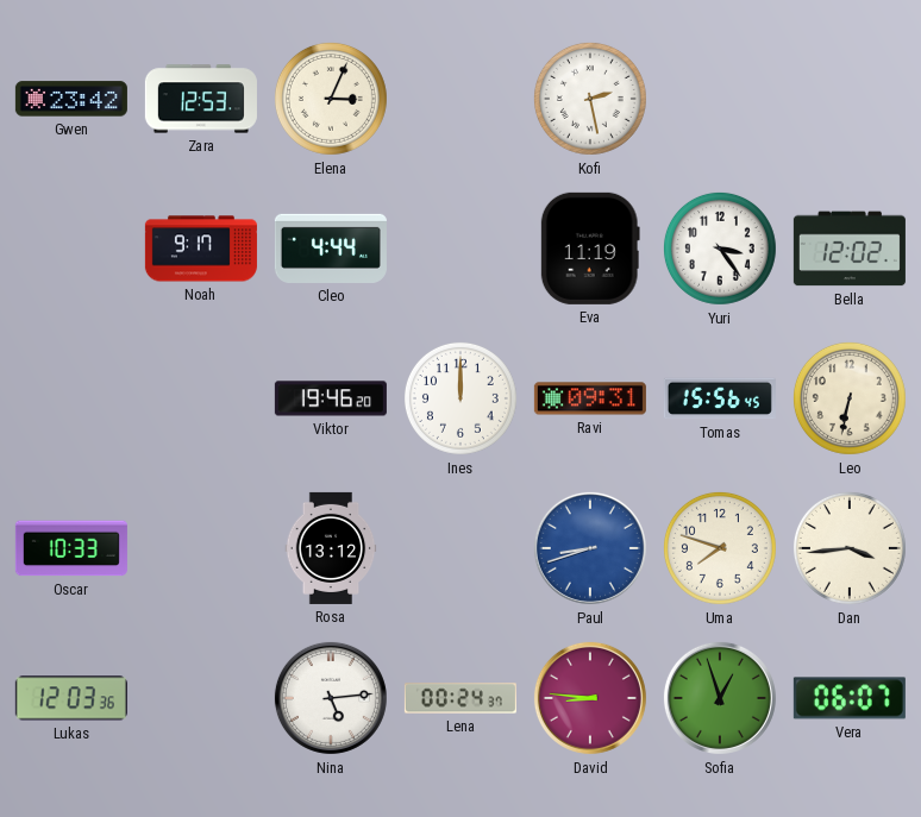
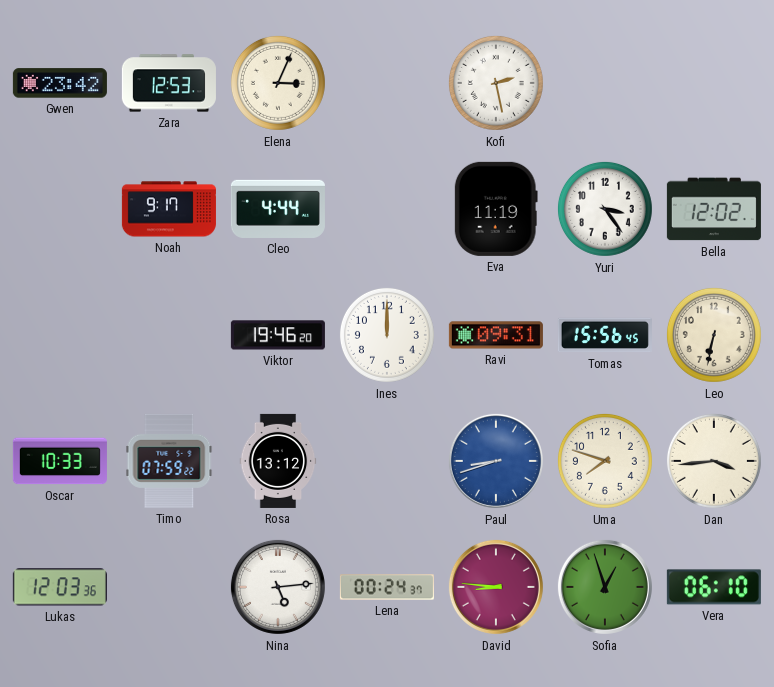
Timo: none -> 07:59 (169, 461)
Vera: 06:07 -> 06:10 (714, 587)
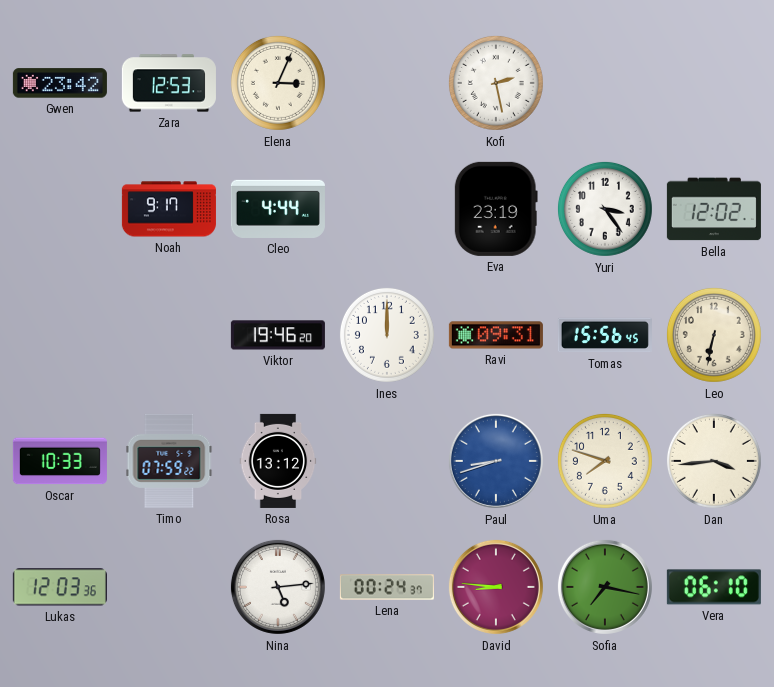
Eva: 11:19 -> 23:19 (496, 209)
Sofia: 12:57 -> 7:17 (605, 587)
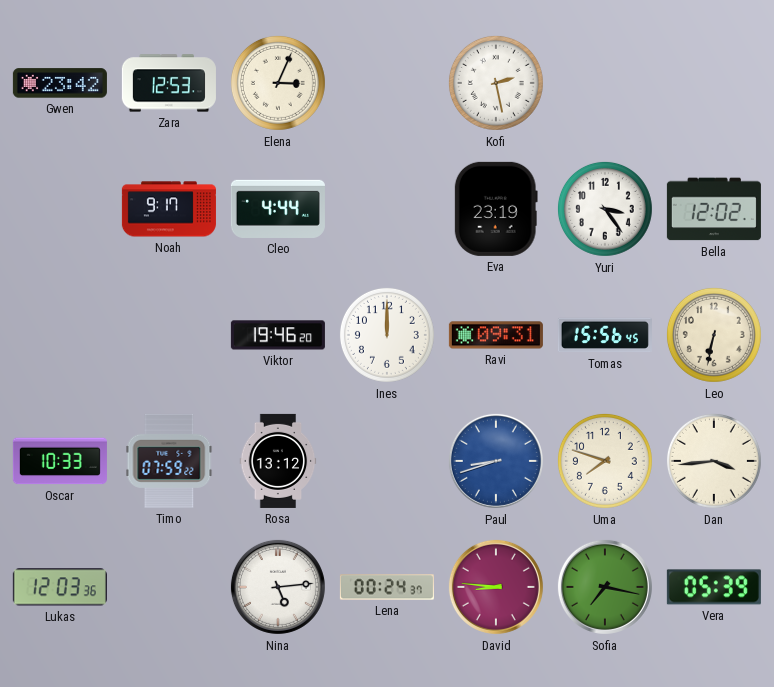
Vera: 06:10 -> 05:39 (714, 587)
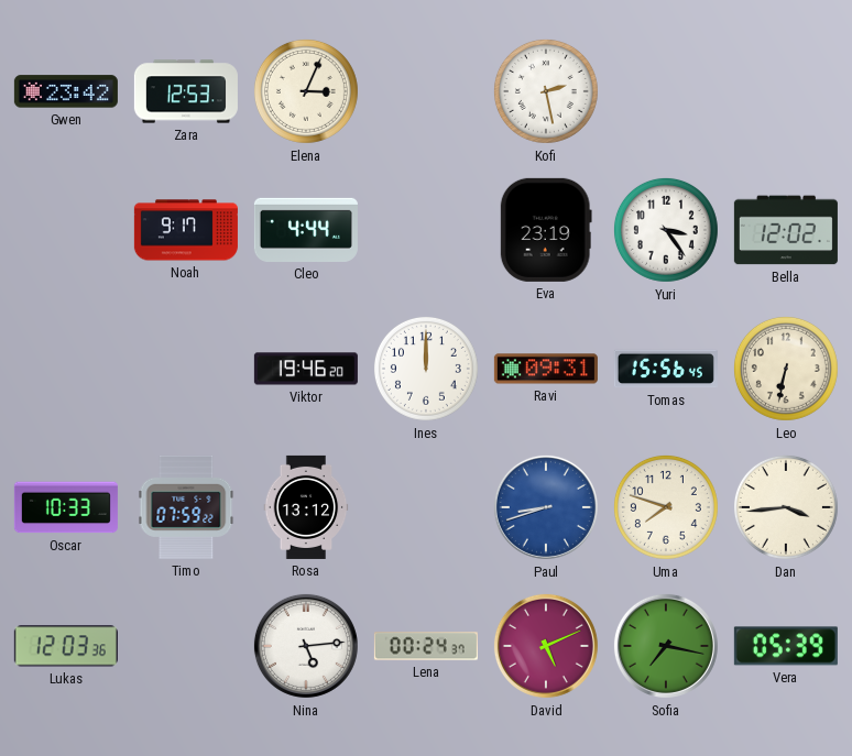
David: 8:46 -> 5:11 (546, 646)
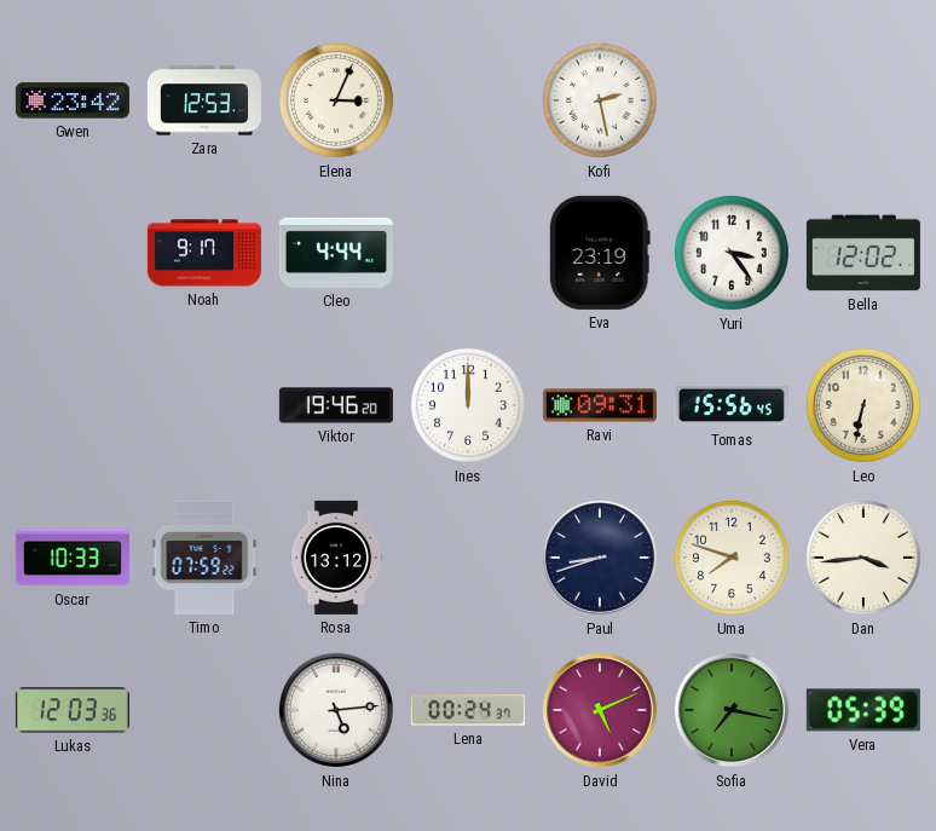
Paul dial: blue -> navy (600, 558)
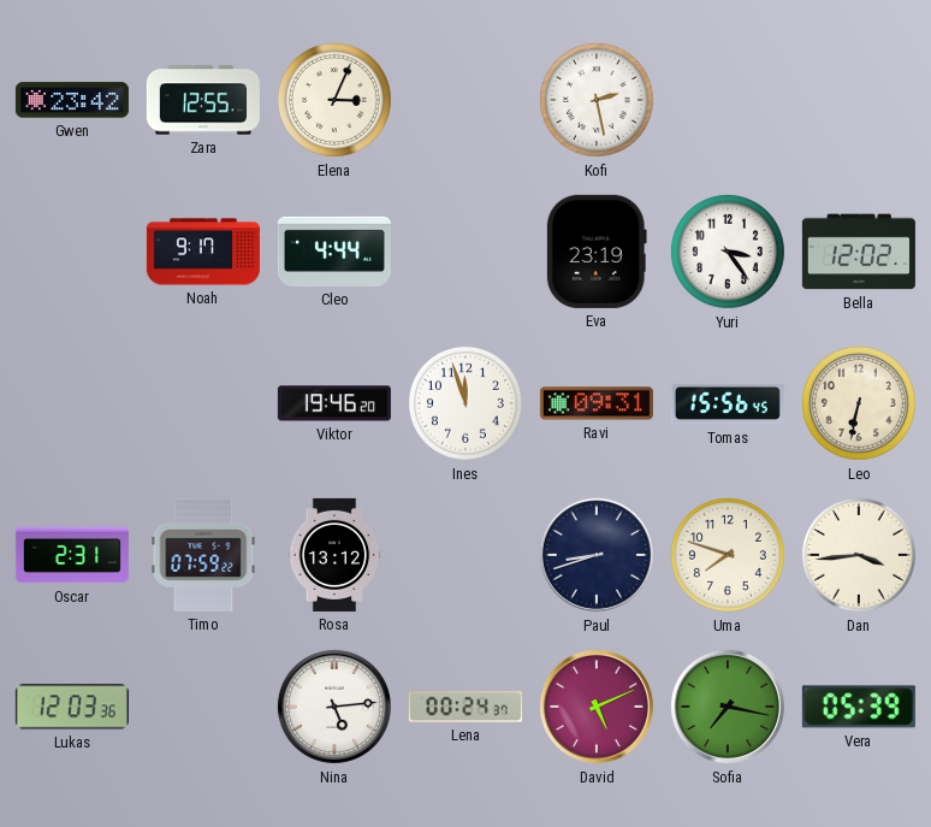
Zara: 12:53 -> 12:55 (203, 100)
Ines: 12:00 -> 11:57 (465, 403)
Oscar: 10:33 -> 2:31 (72, 555)
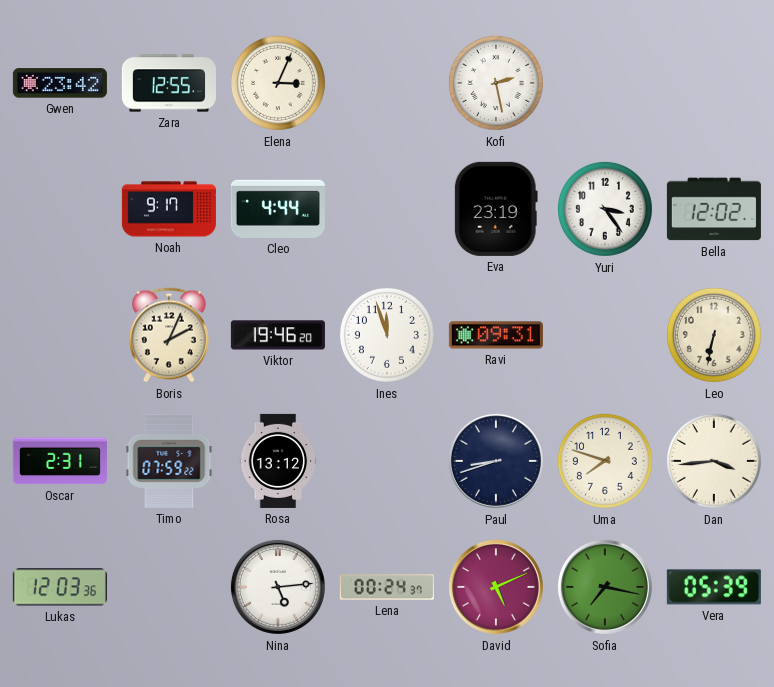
Boris: none -> 2:04 (169, 335)
Tomas: 15:56 -> none (728, 403)
